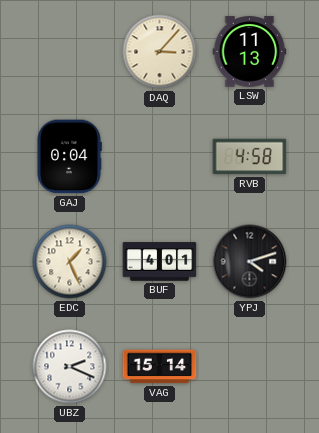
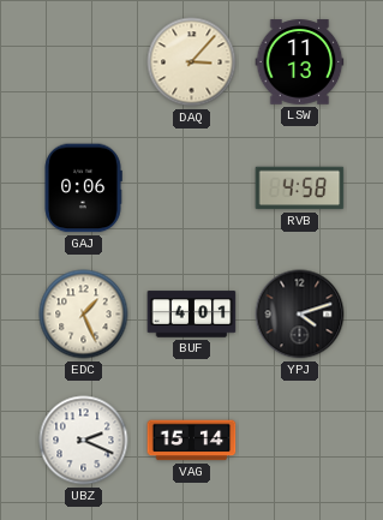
GAJ: 0:04 -> 0:06 (83, 189)
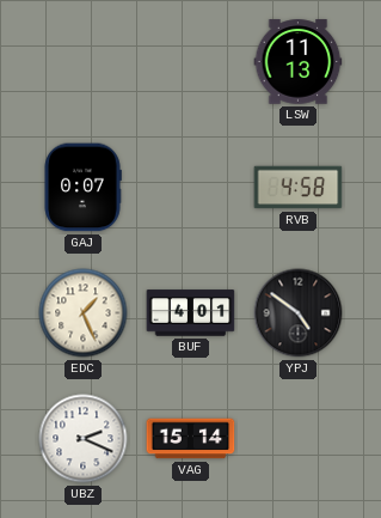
DAQ: 3:07 -> none (192, 62)
GAJ: 0:06 -> 0:07 (82, 188)
YPJ: 4:12 -> 4:51 (299, 313)
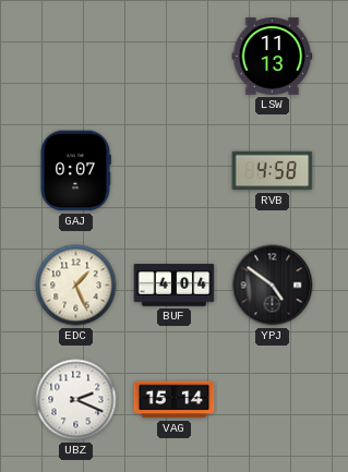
BUF: 4:01 -> 4:04 (175, 286)
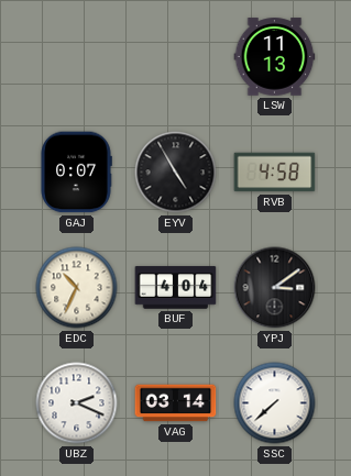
EYV: none -> 4:55 (176, 173)
EDC: 1:26 -> 10:34 (77, 288)
YPJ: 4:51 -> 3:09 (275, 288)
VAG: 15:14 -> 03:14 (176, 403)
SSC: none -> 7:38 (275, 403)
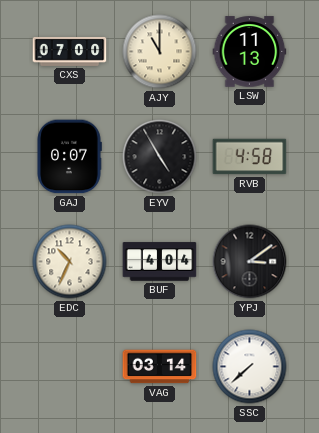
CXS: none -> 07:00 (70, 51)
AJY: none -> 11:00 (160, 52)
UBZ: 2:19 -> none (77, 403)
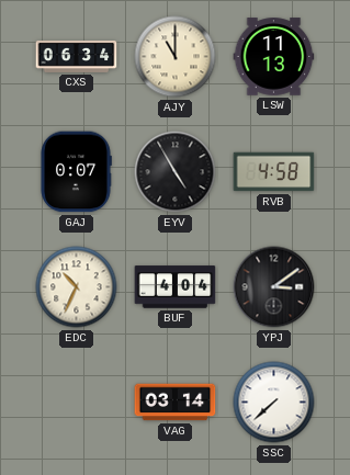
CXS: 07:00 -> 06:34 (77, 56)
